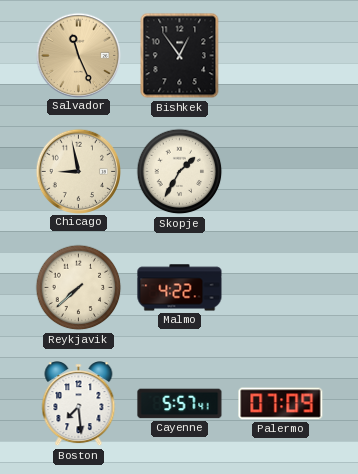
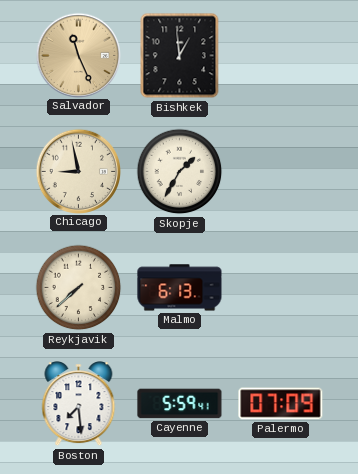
Bishkek: 12:54 -> 12:59 (180, 56)
Malmo: 4:22 -> 6:13 (180, 288)
Cayenne: 5:57 -> 5:59 (180, 404)
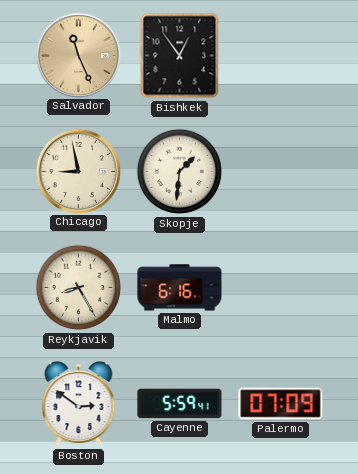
Bishkek: 12:59 -> 12:54 (180, 56)
Skopje: 1:35 -> 1:31 (180, 172)
Reykjavik: 7:38 -> 8:25 (79, 288)
Malmo: 6:13 -> 6:16 (180, 288)
Boston: 7:29 -> 2:51 (79, 404)
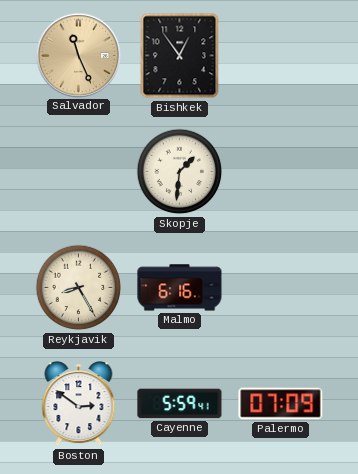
Chicago: 8:58 -> none (78, 171)
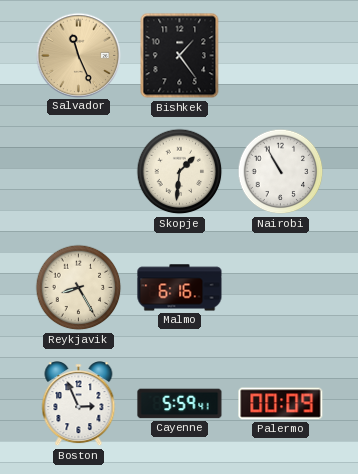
Bishkek: 12:54 -> 1:24 (180, 56)
Nairobi: none -> 10:55 (281, 172)
Boston: 2:51 -> 2:56 (79, 404)
Palermo: 07:09 -> 00:09 (281, 404)
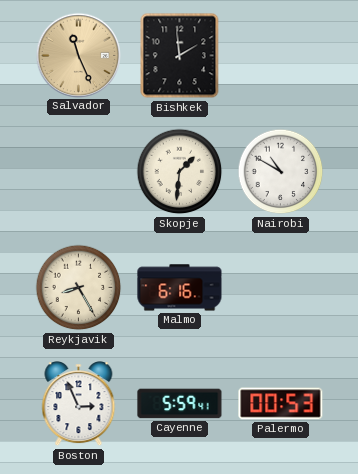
Bishkek: 1:24 -> 1:59 (180, 56)
Nairobi: 10:55 -> 10:50 (281, 172)
Palermo: 00:09 -> 00:53 (281, 404)
